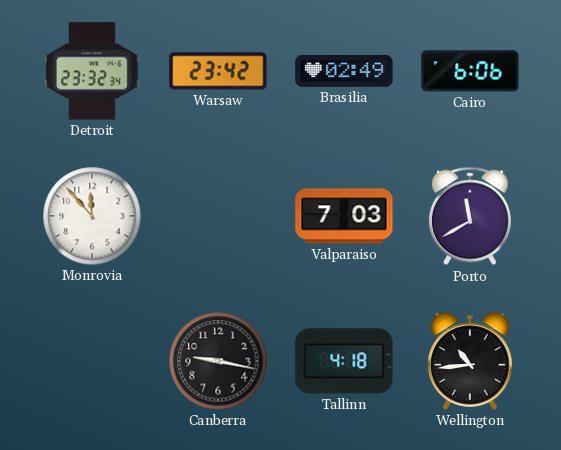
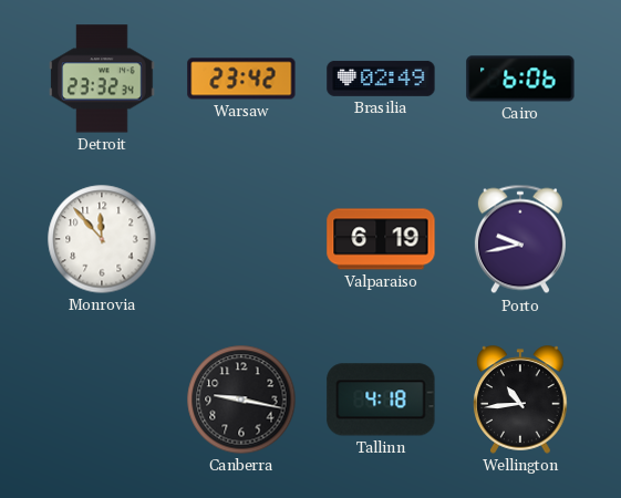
Valparaiso: 7:03 -> 6:19 (381, 239)
Porto: 11:40 -> 9:43 (520, 239)
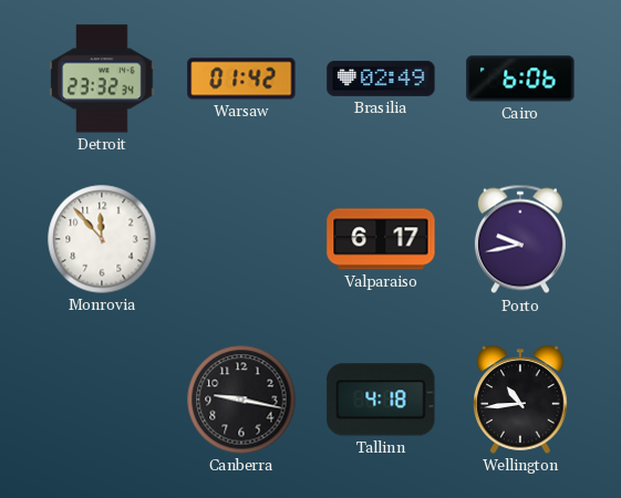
Warsaw: 23:42 -> 01:42 (241, 79)
Valparaiso: 6:19 -> 6:17 (381, 239)
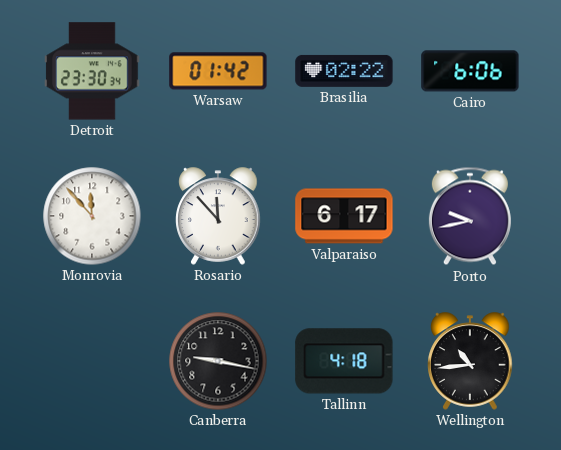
Detroit: 23:32 -> 23:30 (92, 71)
Brasilia: 02:49 -> 02:22 (344, 71)
Rosario: none -> 11:53 (218, 216)
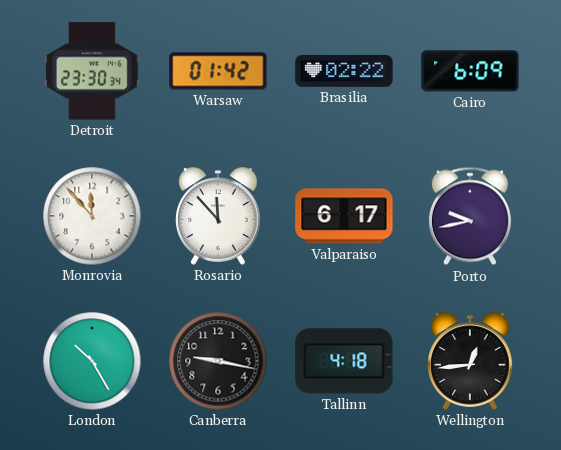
Cairo: 6:06 -> 6:09 (470, 71)
London: none -> 10:25 (92, 361)
Wellington: 10:44 -> 12:44 (470, 361)
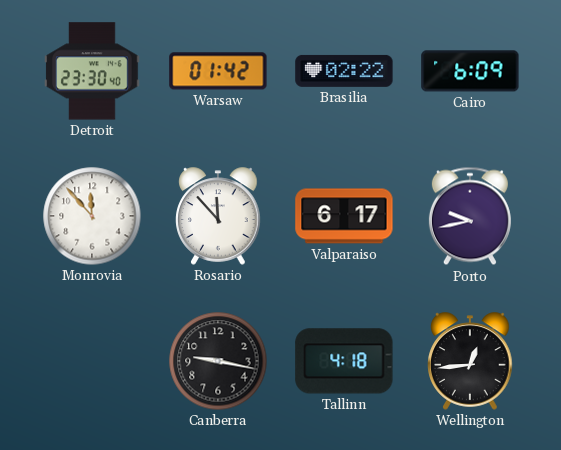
Detroit: 23:30:34 -> 23:30:40 (92, 71)
London: 10:25 -> none (92, 361)
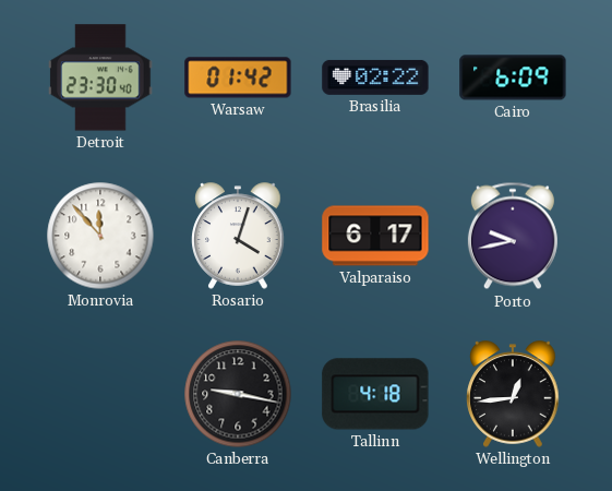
Rosario: 11:53 -> 4:03 (238, 236)
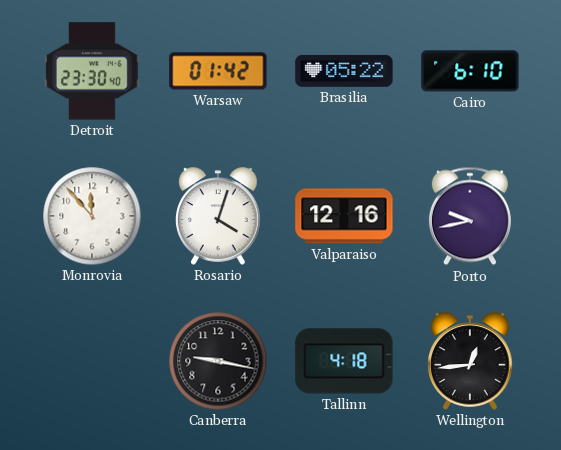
Brasilia: 02:22 -> 05:22 (344, 71)
Cairo: 6:09 -> 6:10 (470, 71)
Valparaiso: 6:17 -> 12:16 (344, 216)
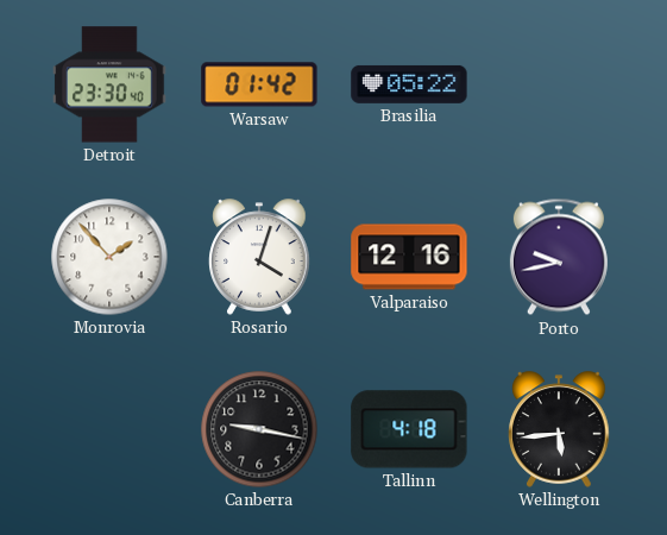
Cairo: 6:10 -> none (470, 71)
Monrovia: 11:53 -> 1:53 (109, 257)
Wellington: 12:44 -> 5:44 (559, 429)
